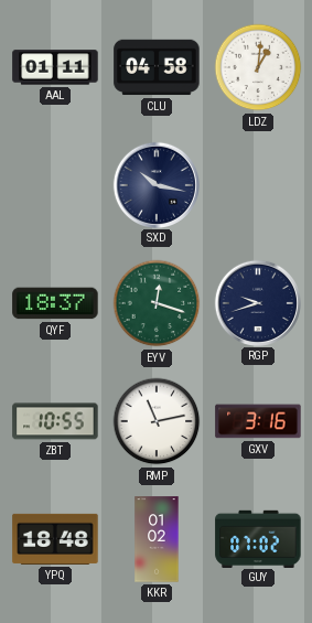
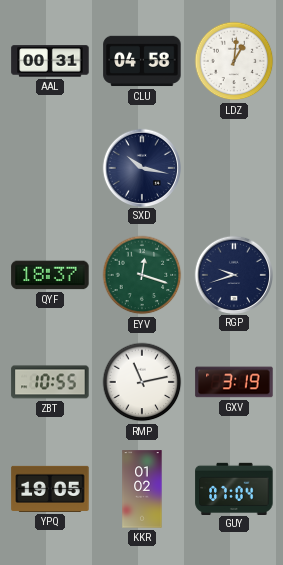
AAL: 01:11 -> 00:31 (50, 61)
GXV: 3:16 -> 3:19 (234, 382)
YPQ: 18:48 -> 19:05 (50, 489)
GUY: 07:02 -> 07:04 (234, 488)
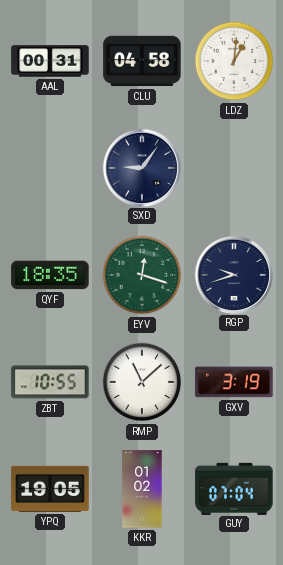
SXD: 10:17 -> 9:06 (141, 167)
QYF: 18:37 -> 18:35 (50, 275)
RMP: 11:13 -> 11:08 (142, 382)
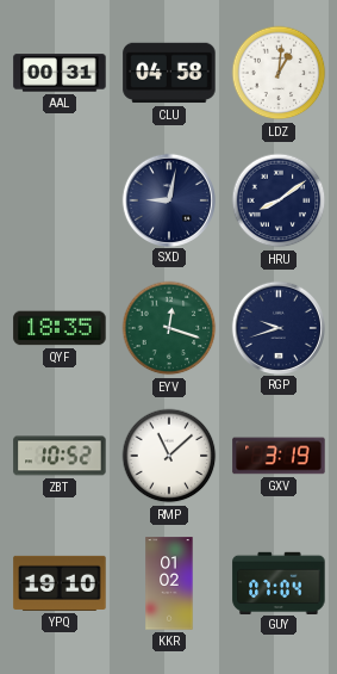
SXD: 9:06 -> 9:02 (168, 199)
HRU: none -> 8:09 (279, 200)
ZBT: 10:55 -> 10:52 (60, 456)
YPQ: 19:05 -> 19:10 (60, 583)
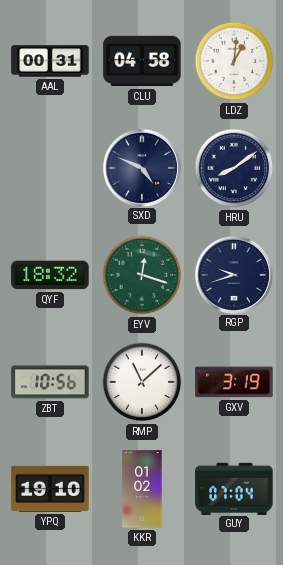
SXD: 9:02 -> 4:49 (141, 167)
QYF: 18:35 -> 18:32 (50, 275)
ZBT: 10:52 -> 10:56 (50, 382)
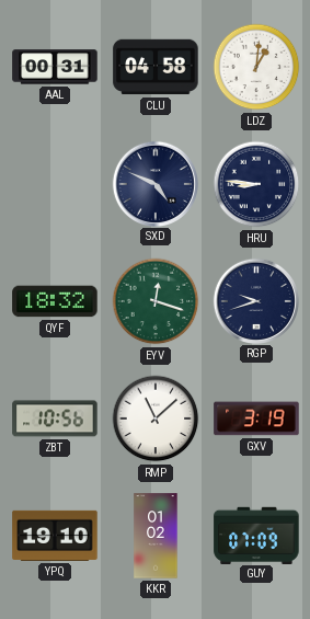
HRU: 8:09 -> 8:46 (256, 184)
GUY: 07:04 -> 07:09 (256, 535)
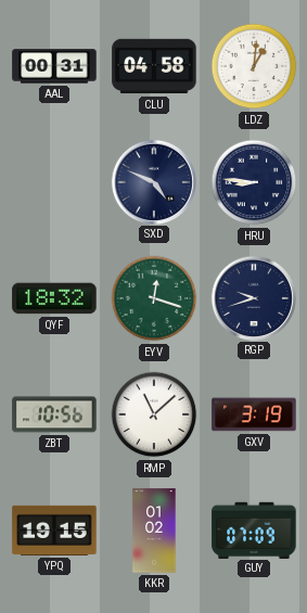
YPQ: 19:10 -> 19:15 (54, 531)
